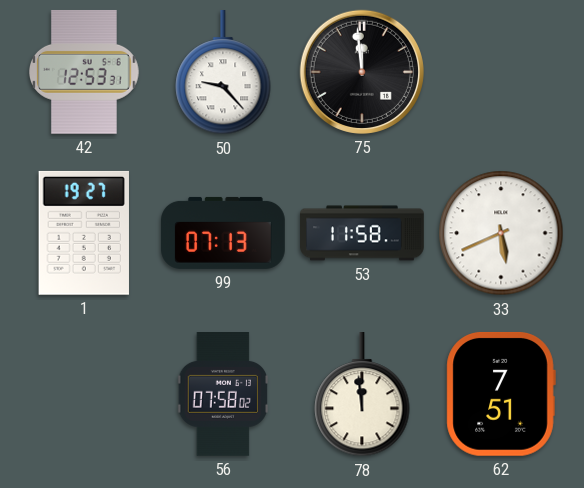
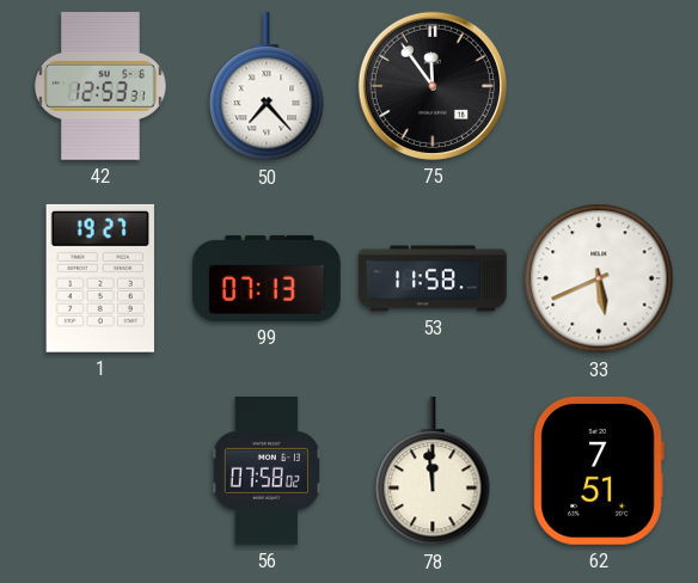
50: 9:23 -> 7:23 (267, 87)
75: 11:59 -> 11:54 (433, 86)
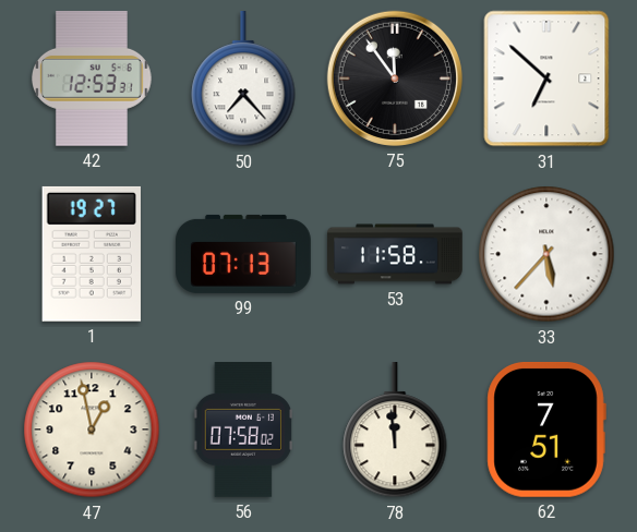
31: none -> 6:52 (546, 78)
33: 5:41 -> 5:37 (546, 254)
47: none -> 12:58 (92, 430)
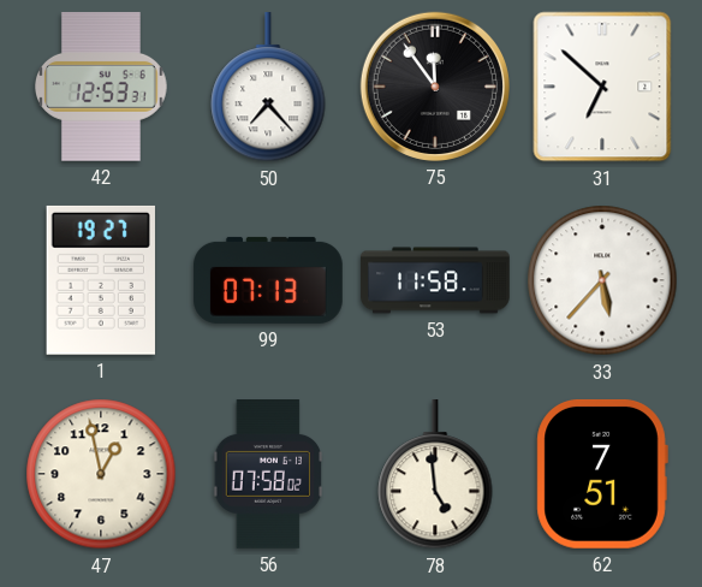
78: 11:59 -> 4:59 (435, 475)
